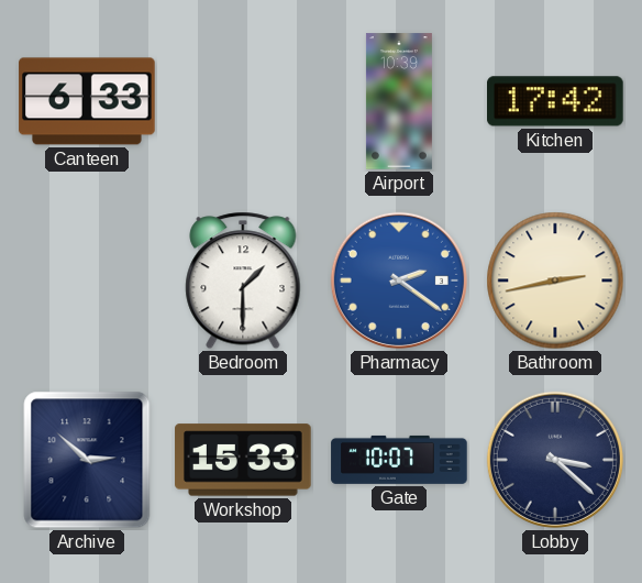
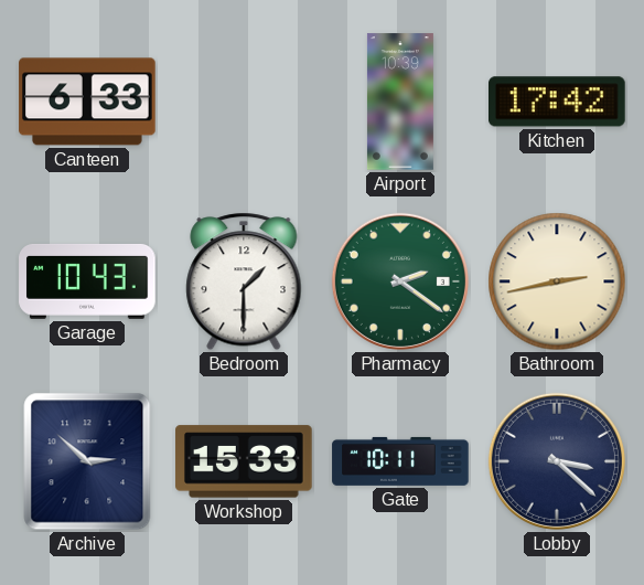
Garage: none -> 10:43 (87, 281)
Pharmacy dial: blue -> green (400, 281)
Gate: 10:07 -> 10:11 (400, 461)
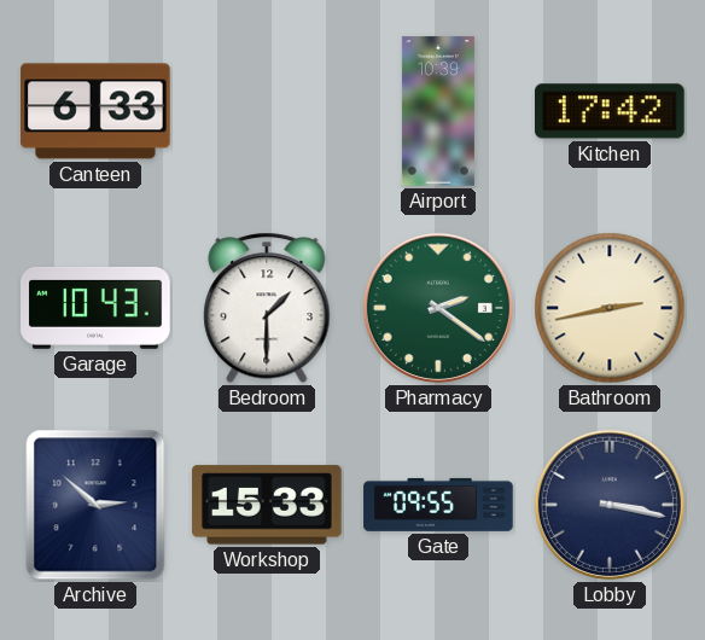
Gate: 10:11 -> 09:55 (438, 505)
Lobby: 3:22 -> 3:17 (610, 505)
